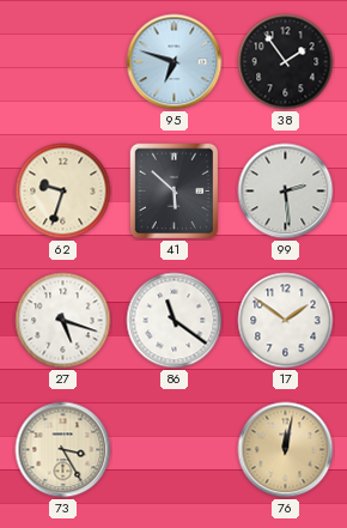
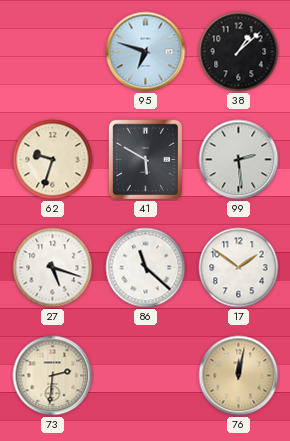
38: 1:54 -> 1:08 (239, 52)
41: 5:52 -> 5:50 (146, 160)
86: 11:21 -> 11:22 (146, 268)
73: 3:25 -> 2:31 (53, 376)
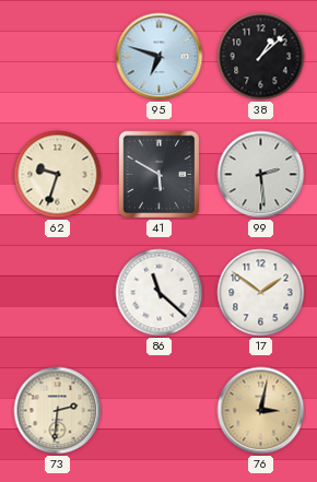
27: 5:18 -> none (53, 268)
76: 12:02 -> 3:02 (261, 411)
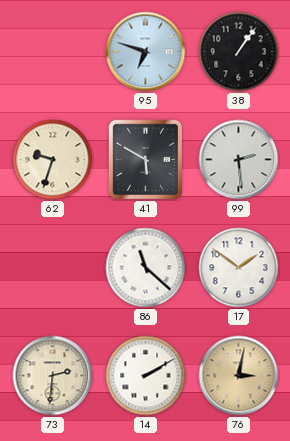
38: 1:08 -> 1:06 (239, 52)
14: none -> 2:10 (146, 376)
